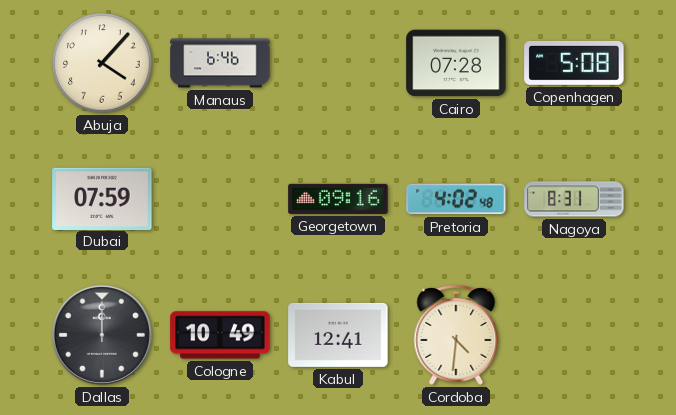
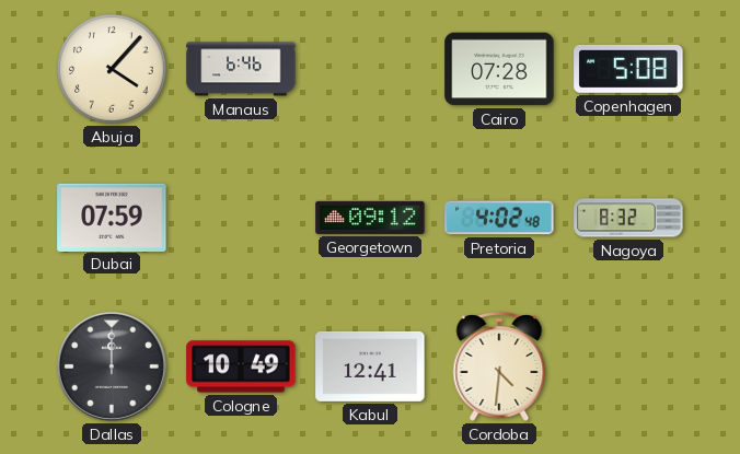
Georgetown: 09:16 -> 09:12 (370, 218)
Nagoya: 8:31 -> 8:32 (628, 218)
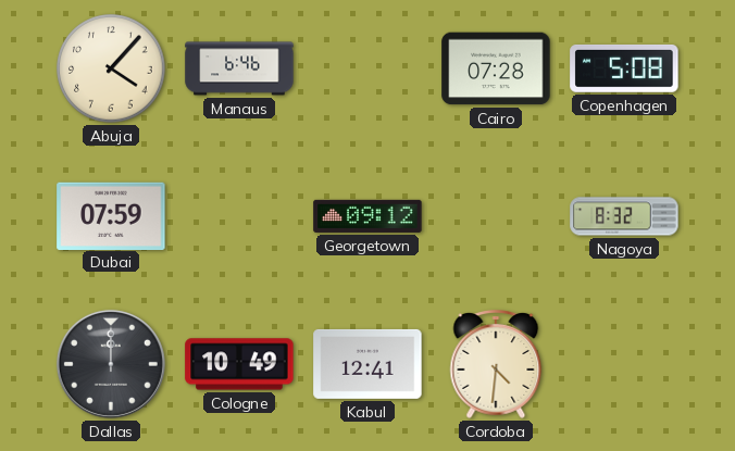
Pretoria: 4:02 -> none (499, 218)
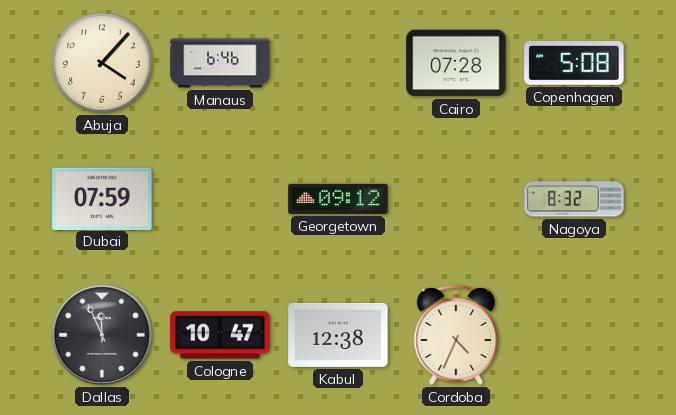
Dallas: 12:00 -> 11:56 (102, 335)
Cologne: 10:49 -> 10:47 (220, 335)
Kabul: 12:41 -> 12:38 (338, 335)
Cordoba: 4:31 -> 4:34 (456, 336)
